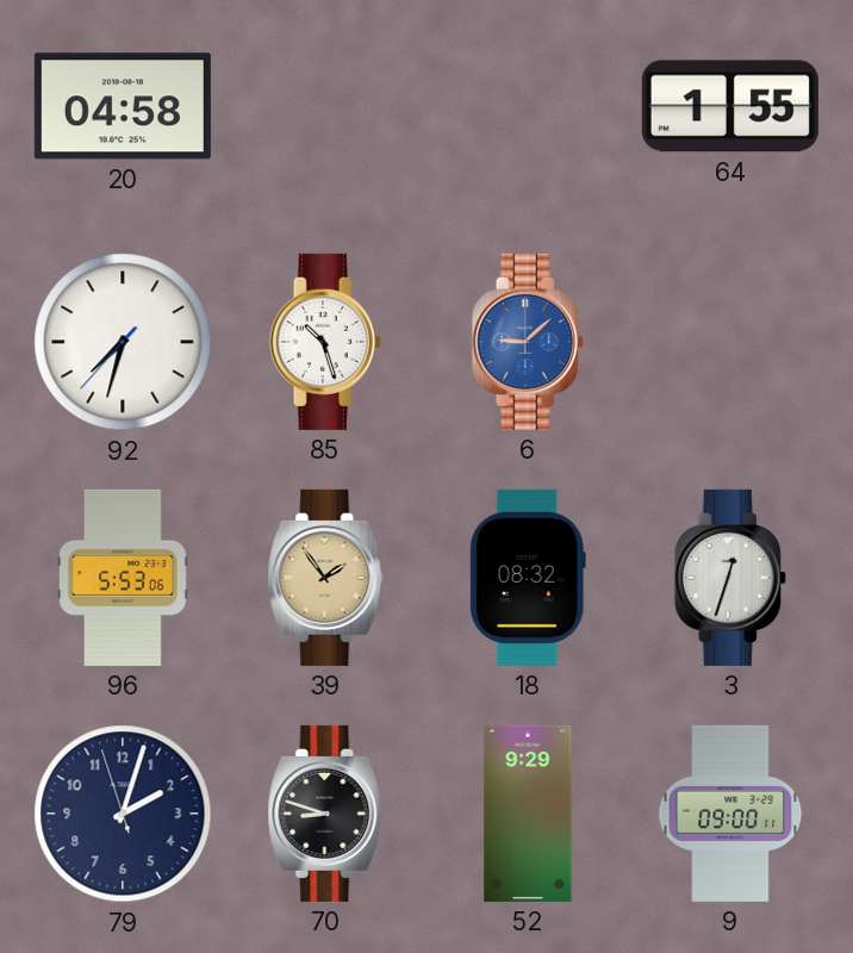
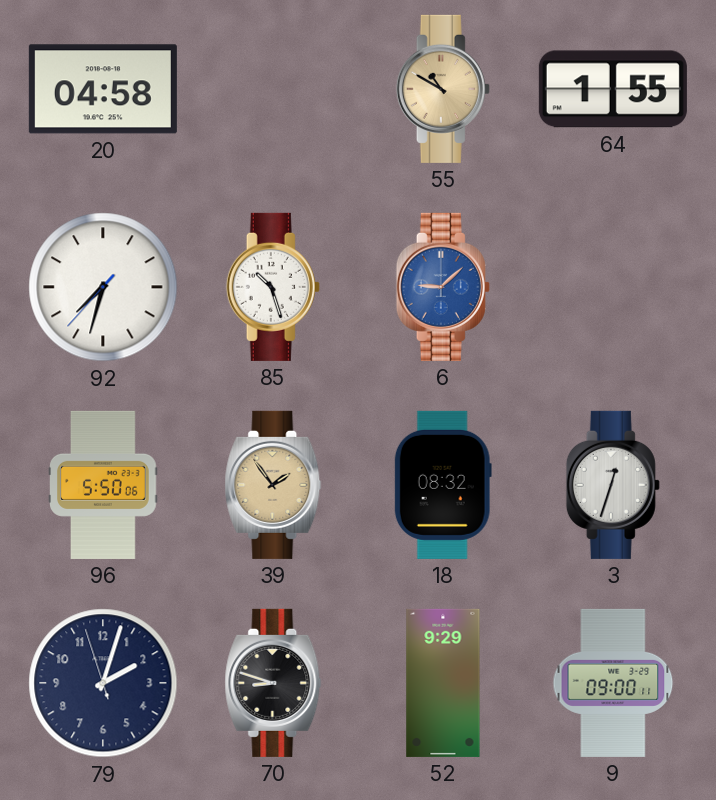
55: none -> 10:50 (443, 89)
96: 5:53 -> 5:50 (103, 485)
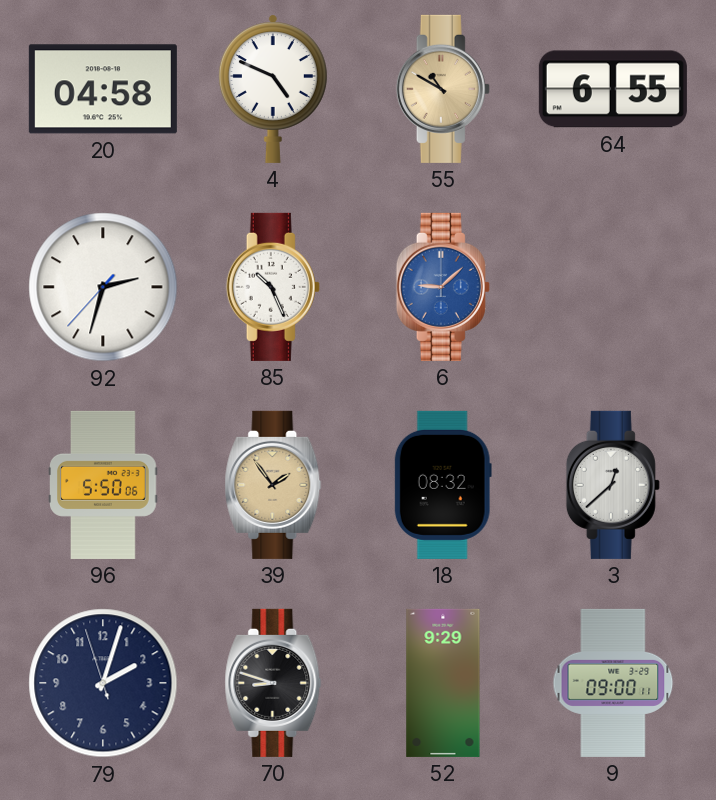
4: none -> 4:49 (273, 89)
64: 1:55 -> 6:55 (613, 89)
92: 7:32 -> 2:32 (103, 287)
85: 10:27 -> 10:26 (273, 287)
3: 12:33 -> 12:38 (613, 485)
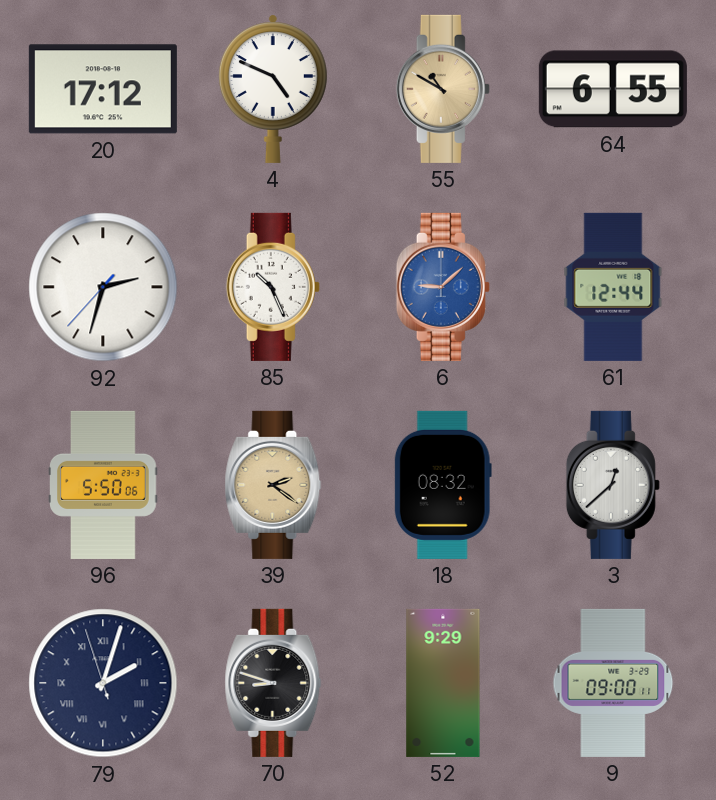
20: 04:58 -> 17:12 (103, 89)
61: none -> 12:44 (613, 287)
39: 1:54 -> 2:21 (273, 485)
79 numerals: Arabic -> Roman (103, 683)
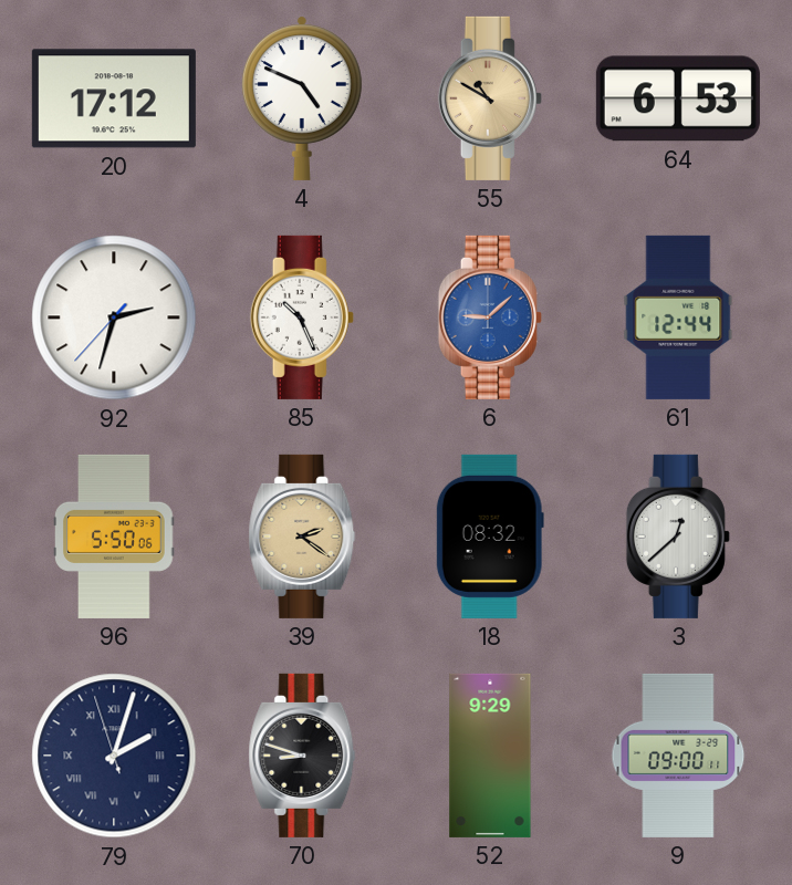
64: 6:55 -> 6:53 (678, 98)
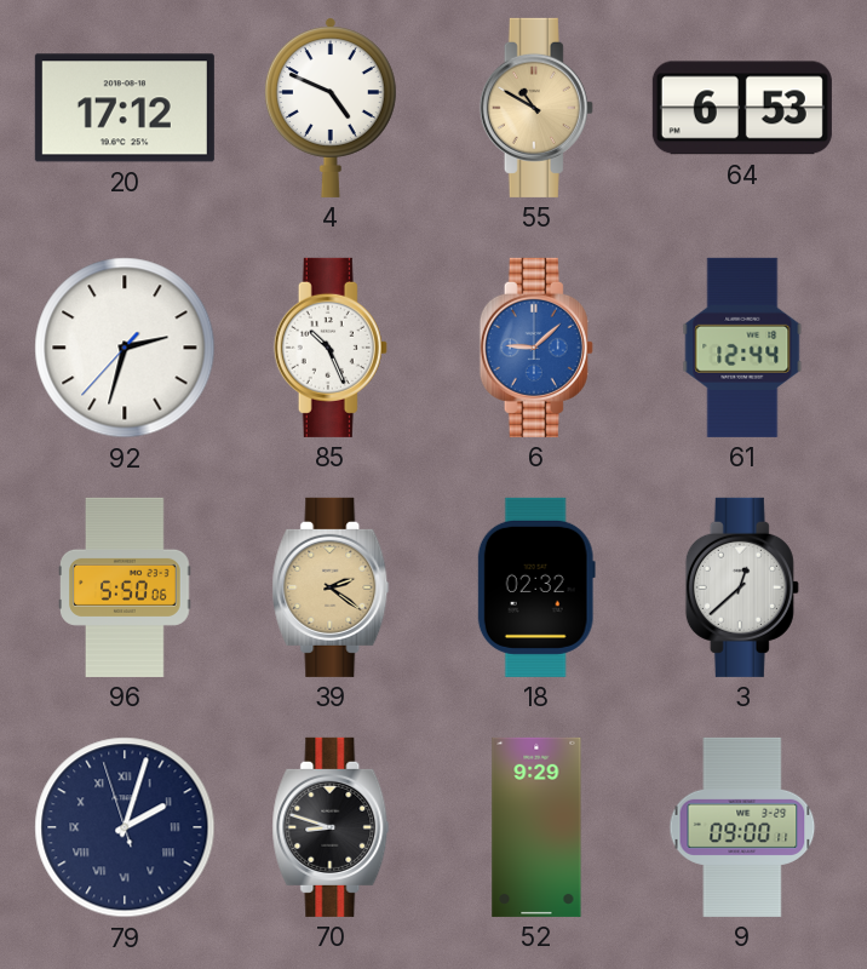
18: 08:32 -> 02:32 (536, 587)
